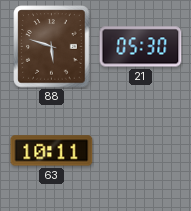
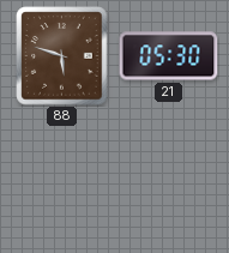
63: 10:11 -> none (52, 151)
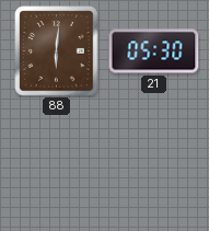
88: 5:48 -> 6:01 (57, 51)
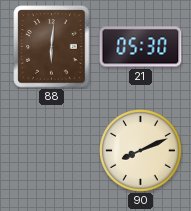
90: none -> 8:11 (141, 151)
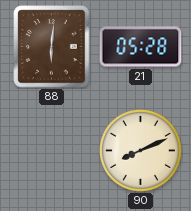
21: 05:30 -> 05:28 (141, 47)
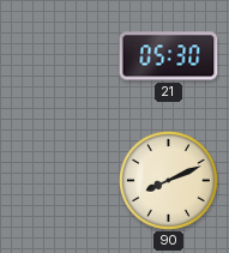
88: 6:01 -> none (52, 47)
21: 05:28 -> 05:30 (169, 56)
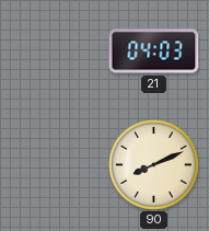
21: 05:30 -> 04:03 (154, 51)
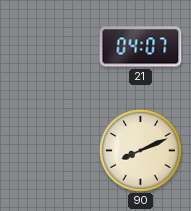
21: 04:03 -> 04:07 (141, 47)
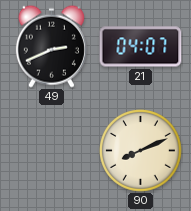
49: none -> 2:41 (51, 46)
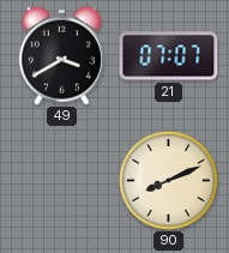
49: 2:41 -> 3:40 (61, 55)
21: 04:07 -> 07:07 (169, 56)
